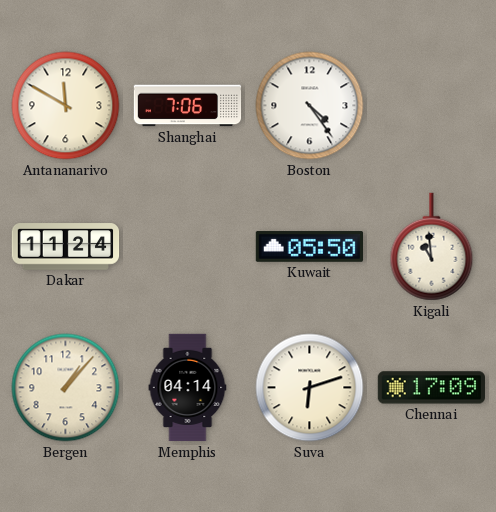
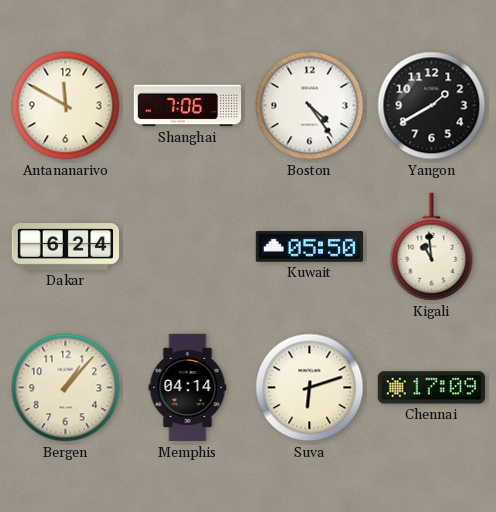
Yangon: none -> 1:40 (432, 106)
Dakar: 11:24 -> 6:24 (66, 247)
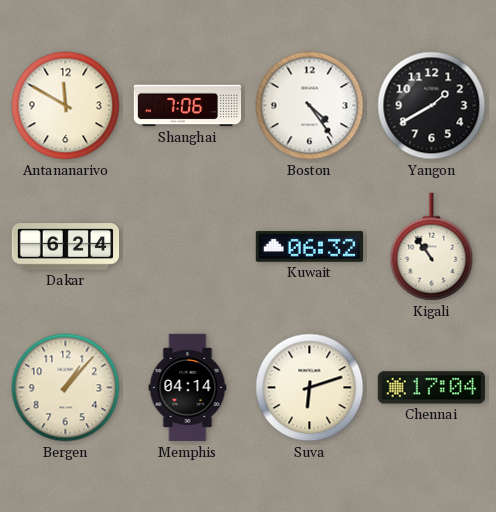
Kuwait: 05:50 -> 06:32 (309, 247)
Kigali: 10:59 -> 10:54 (432, 247)
Chennai: 17:09 -> 17:04 (431, 388)
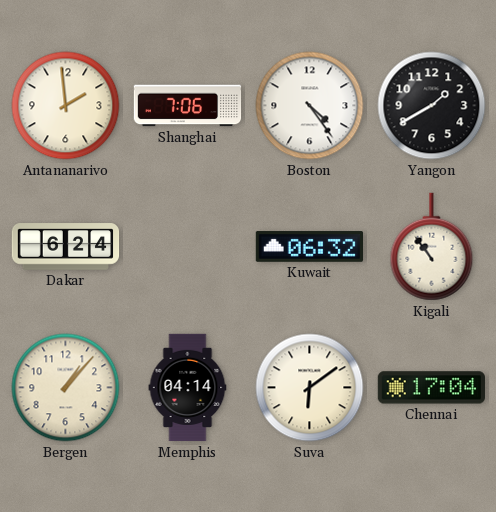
Antananarivo: 11:50 -> 1:59 (66, 106)
Suva: 6:12 -> 6:09 (310, 388)
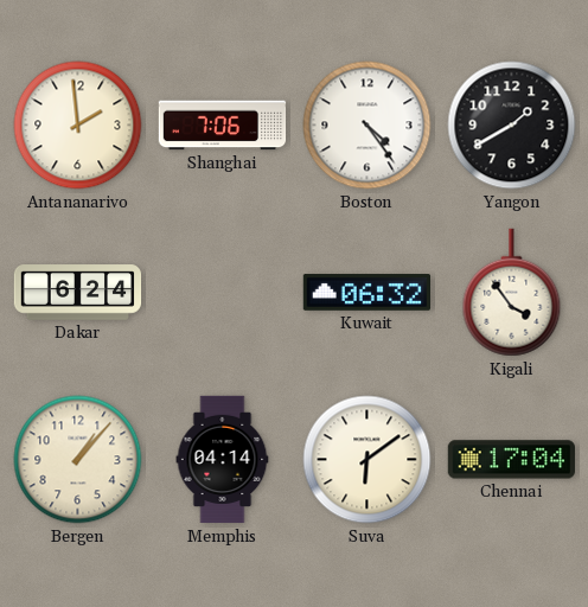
Kigali: 10:54 -> 3:54 (512, 293)
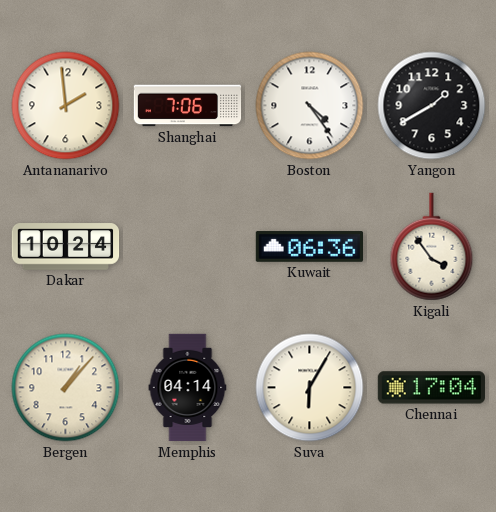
Dakar: 6:24 -> 10:24 (66, 247)
Kuwait: 06:32 -> 06:36 (309, 247)
Suva: 6:09 -> 6:05 (310, 388)
